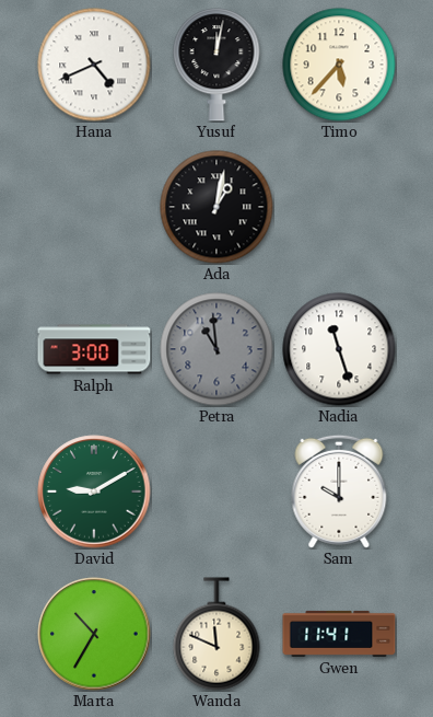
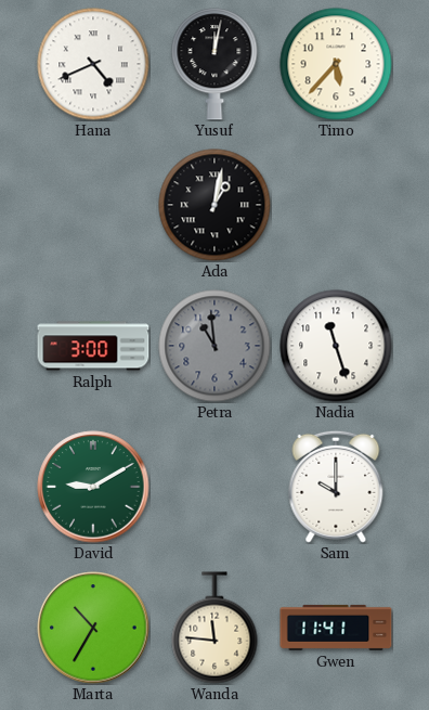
Wanda: 11:49 -> 11:46 (214, 628)
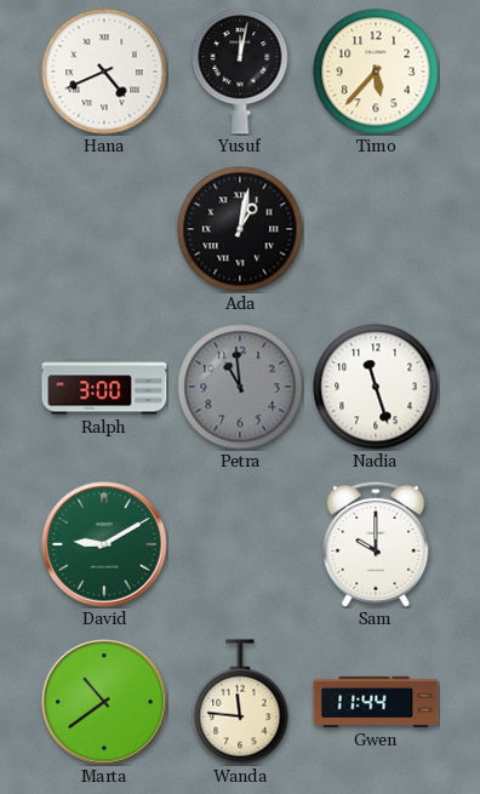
Marta: 10:35 -> 10:39 (104, 702)
Gwen: 11:41 -> 11:44 (376, 702)
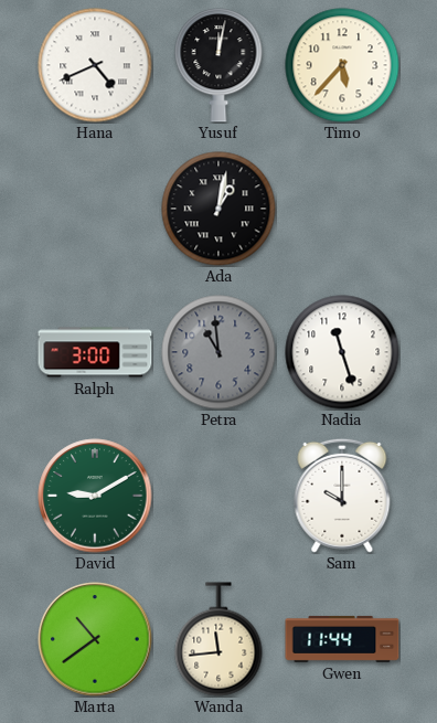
Wanda: 11:46 -> 11:44 (218, 639)
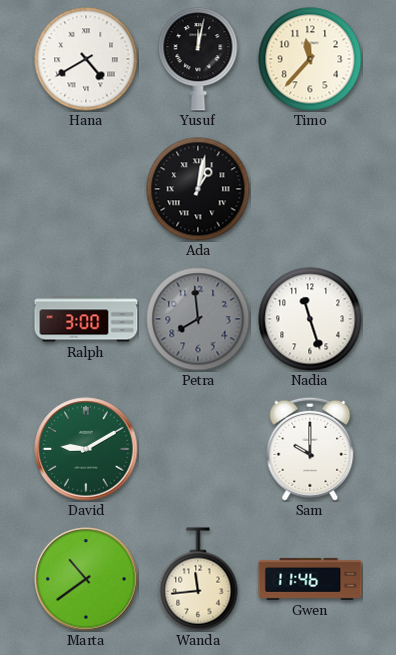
Hana: 4:41 -> 4:40 (86, 59)
Timo: 5:37 -> 11:37 (310, 59)
Petra: 10:59 -> 7:59 (198, 319)
Gwen: 11:44 -> 11:46 (310, 579)
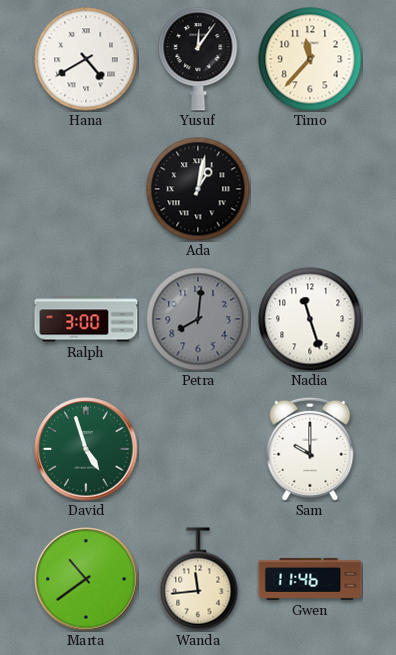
Yusuf: 12:02 -> 12:06 (198, 59)
Petra: 7:59 -> 8:01 (198, 319)
David: 9:10 -> 4:57 (86, 449)
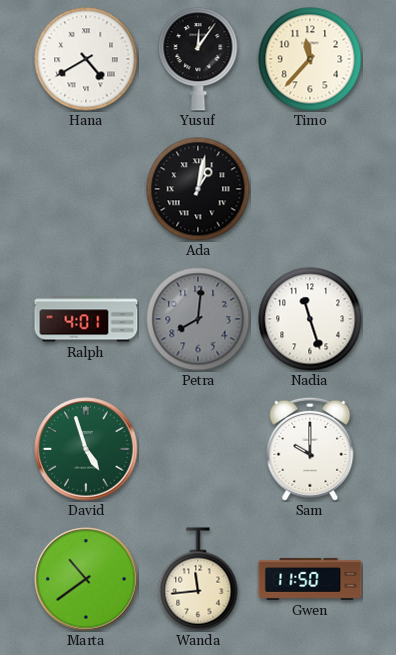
Ralph: 3:00 -> 4:01 (86, 319)
Gwen: 11:46 -> 11:50 (310, 579)
